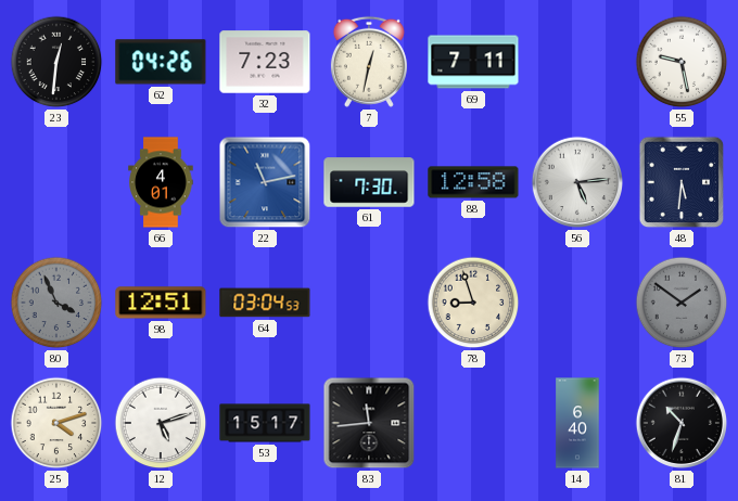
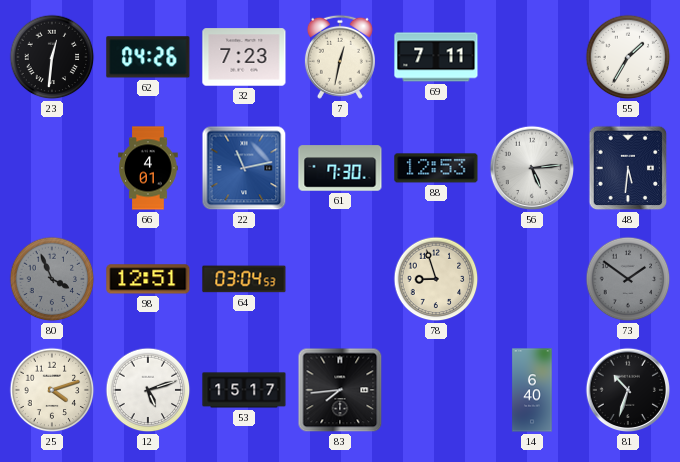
55: 9:28 -> 1:35 (628, 57)
88: 12:58 -> 12:53 (436, 168)
83: 11:44 -> 7:44 (340, 390)
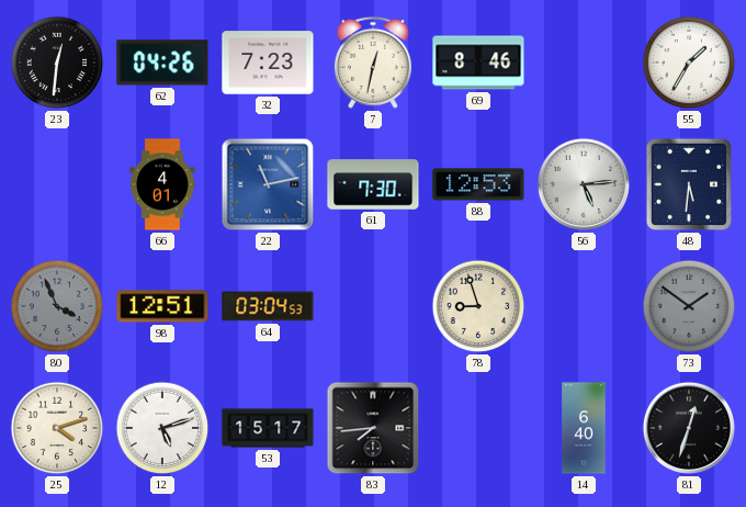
69: 7:11 -> 8:46 (478, 63)
81: 10:33 -> 12:33 (689, 428)
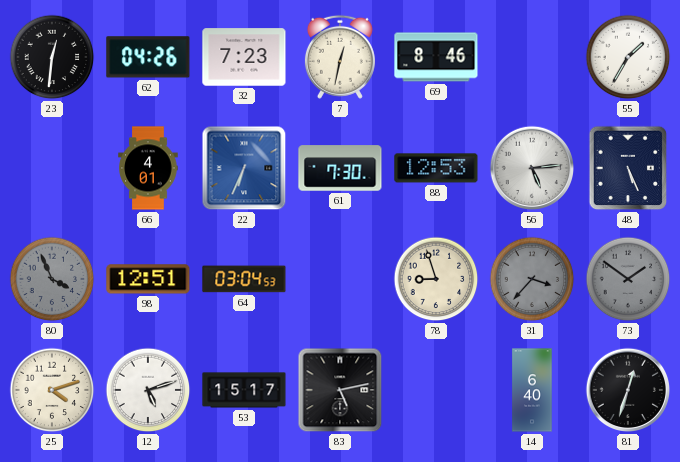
22: 11:13 -> 6:34 (244, 168)
48: 5:31 -> 5:26 (628, 168)
31: none -> 3:37 (532, 279)
83: 7:44 -> 5:13 (340, 390)
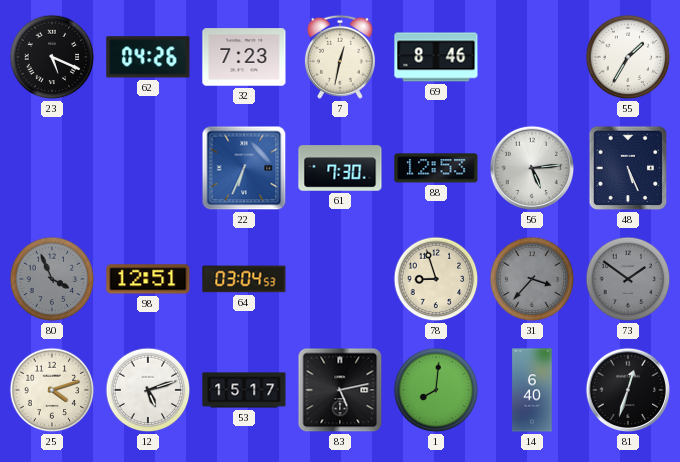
23: 12:31 -> 5:19 (52, 57)
66: 4:01 -> none (148, 168)
1: none -> 8:01 (436, 390)
